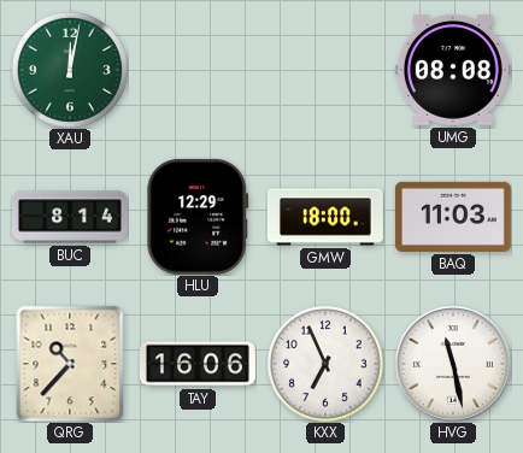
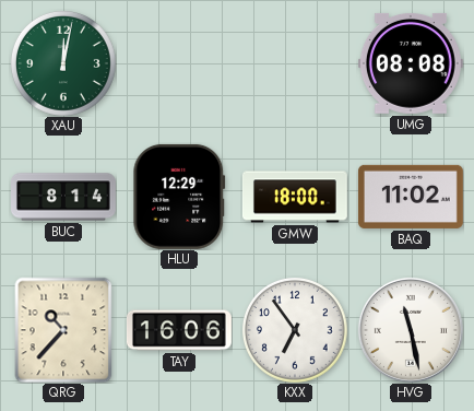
BAQ: 11:03 -> 11:02 (411, 197)
KXX: 6:56 -> 6:54 (295, 330)
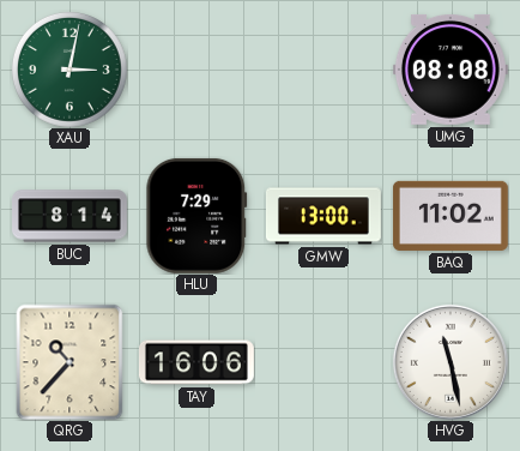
XAU: 12:02 -> 3:02 (69, 70)
HLU: 12:29 -> 7:29 (196, 216)
GMW: 18:00 -> 13:00 (325, 216)
KXX: 6:54 -> none (295, 330)
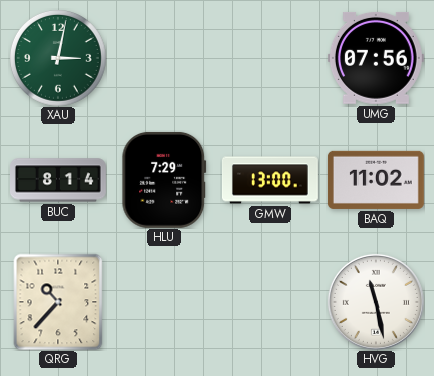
UMG: 08:08 -> 07:56 (376, 58)
TAY: 16:06 -> none (196, 362)
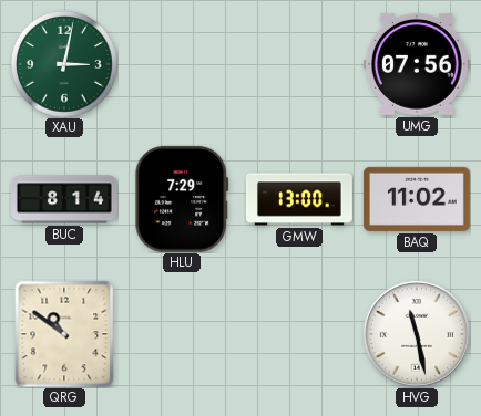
QRG: 10:37 -> 10:51 (64, 334)
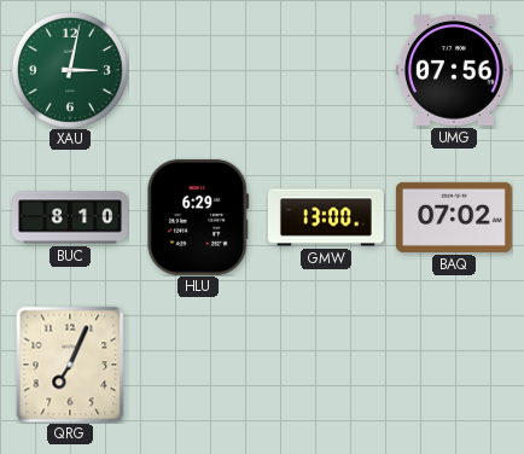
BUC: 8:14 -> 8:10 (71, 217)
HLU: 7:29 -> 6:29 (198, 217)
BAQ: 11:02 -> 07:02 (454, 217)
QRG: 10:51 -> 7:04 (70, 365)
HVG: 11:28 -> none (417, 334)
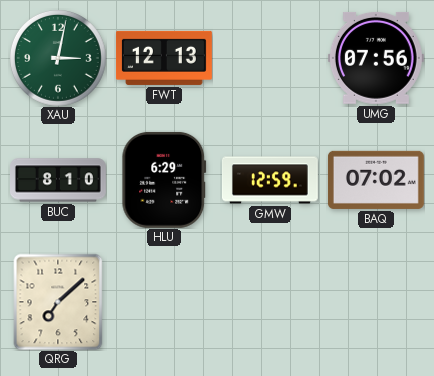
FWT: none -> 12:13 (164, 58)
GMW: 13:00 -> 12:59 (271, 180)
QRG: 7:04 -> 7:08 (58, 302)
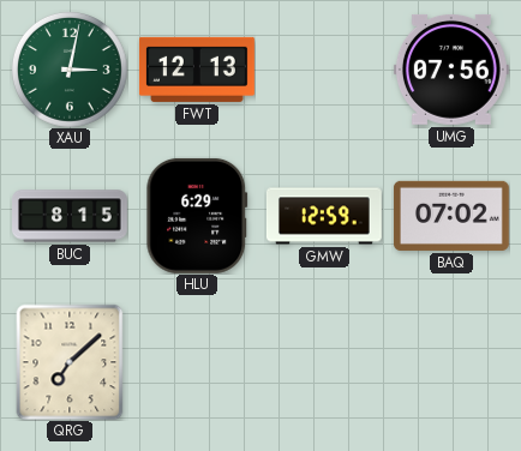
BUC: 8:10 -> 8:15 (71, 216)
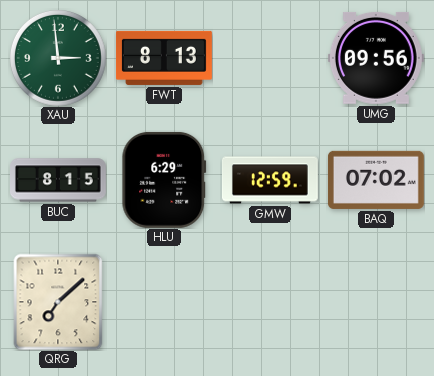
XAU: 3:02 -> 2:59 (58, 58)
FWT: 12:13 -> 8:13 (164, 58)
UMG: 07:56 -> 09:56 (376, 58)
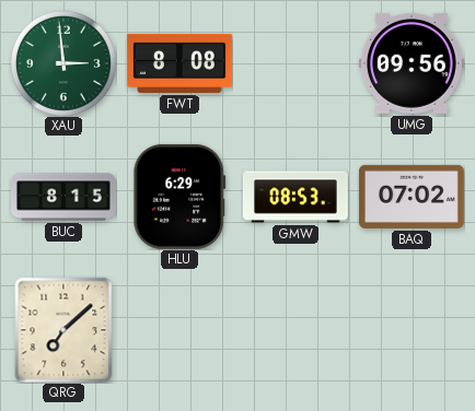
FWT: 8:13 -> 8:08 (179, 63)
GMW: 12:59 -> 08:53 (297, 197)
